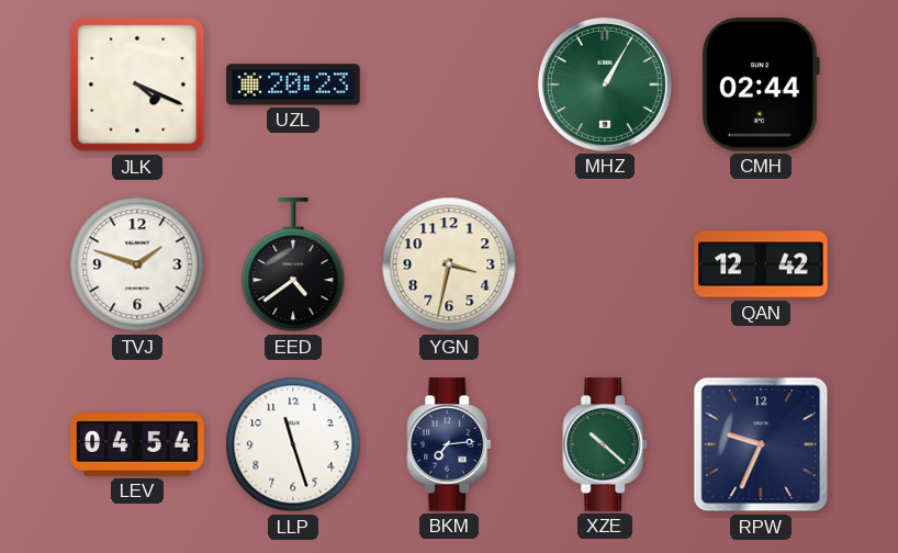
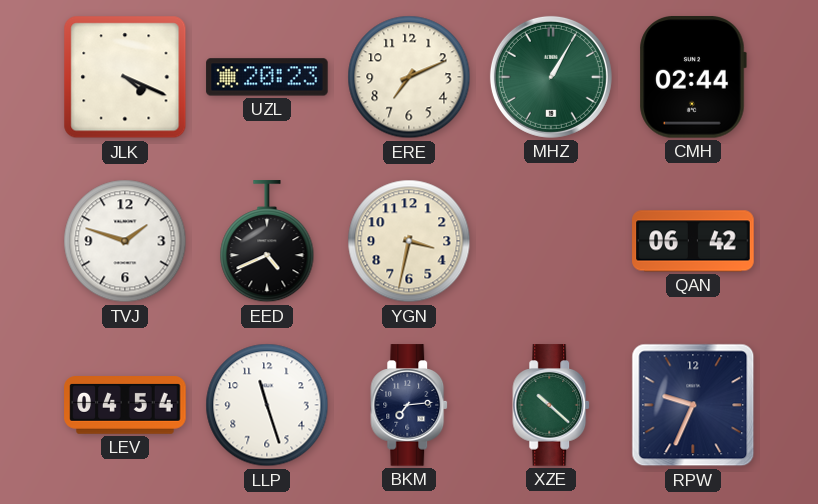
ERE: none -> 7:11 (409, 77)
EED: 4:39 -> 4:41 (267, 242)
QAN: 12:42 -> 06:42 (693, 241)
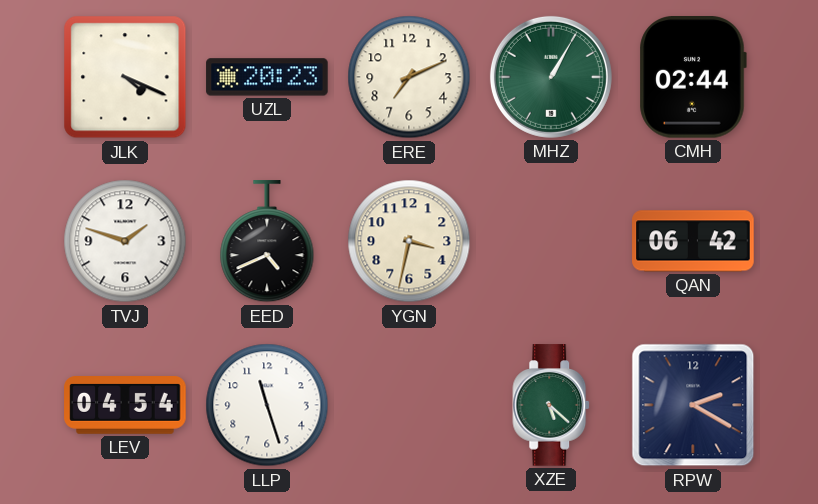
BKM: 7:14 -> none (410, 405)
XZE: 10:22 -> 5:22 (552, 405)
RPW: 9:34 -> 2:20 (693, 405)
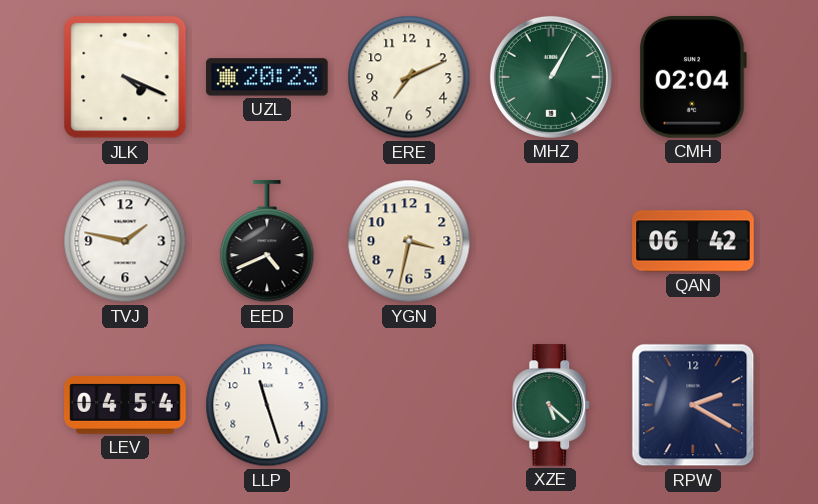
CMH: 02:44 -> 02:04 (693, 78)
TVJ: 1:48 -> 1:47 (125, 241)
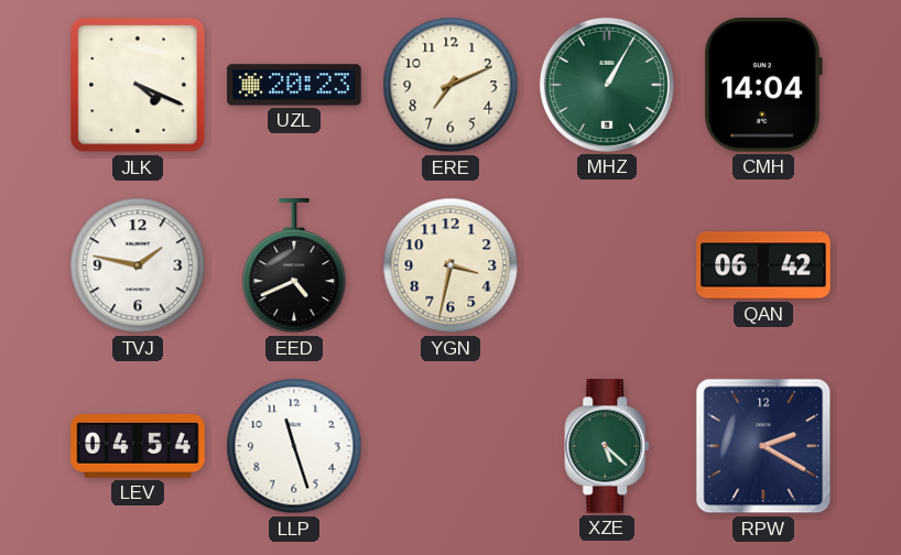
CMH: 02:04 -> 14:04 (763, 86)
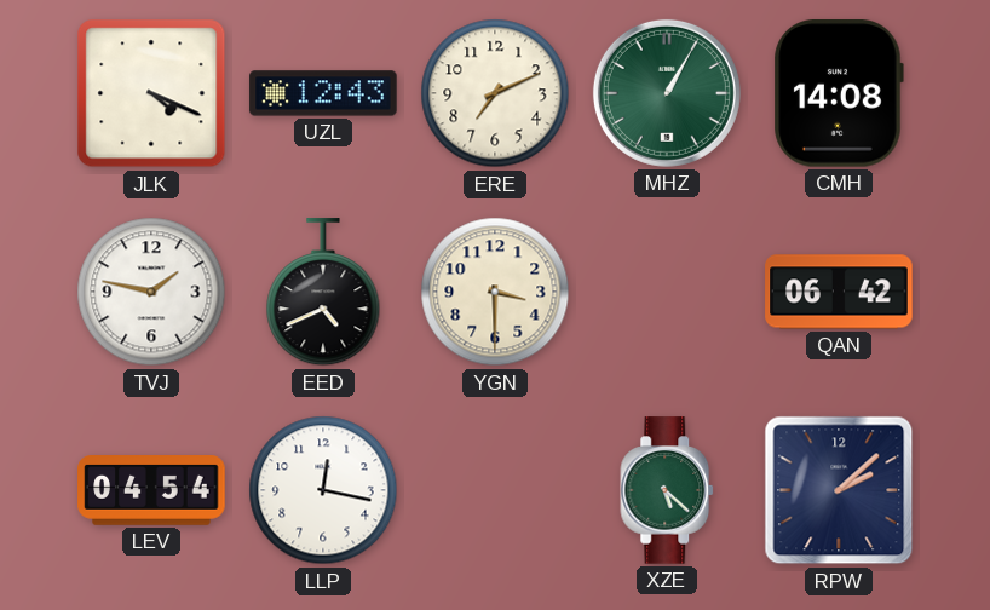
UZL: 20:23 -> 12:43 (323, 93)
CMH: 14:04 -> 14:08 (839, 94)
YGN: 3:32 -> 3:30 (495, 292)
LLP: 11:27 -> 12:17 (323, 490)
RPW: 2:20 -> 2:08 (839, 490)
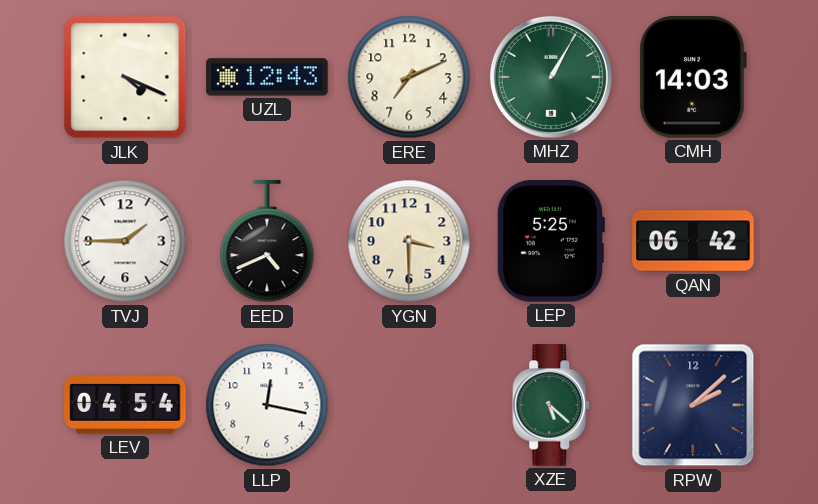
CMH: 14:08 -> 14:03 (693, 78)
TVJ: 1:47 -> 1:45 (125, 241)
LEP: none -> 5:25 (550, 242)
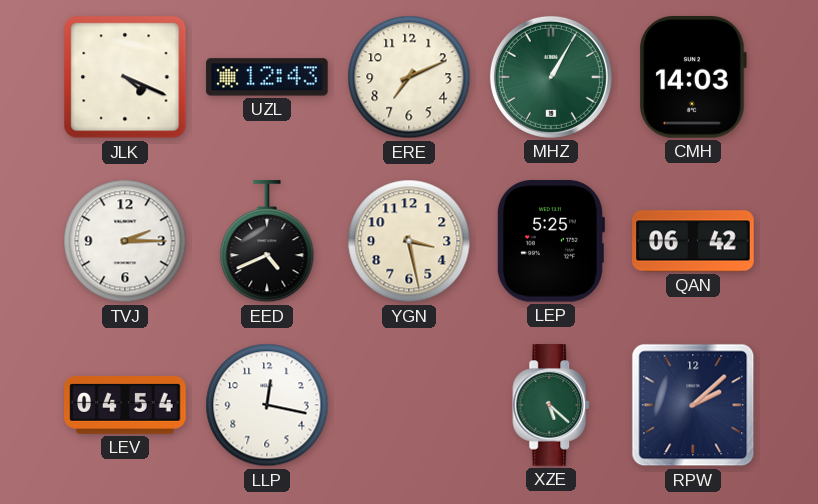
TVJ: 1:45 -> 2:15 (125, 241)
YGN: 3:30 -> 3:28 (409, 241)
